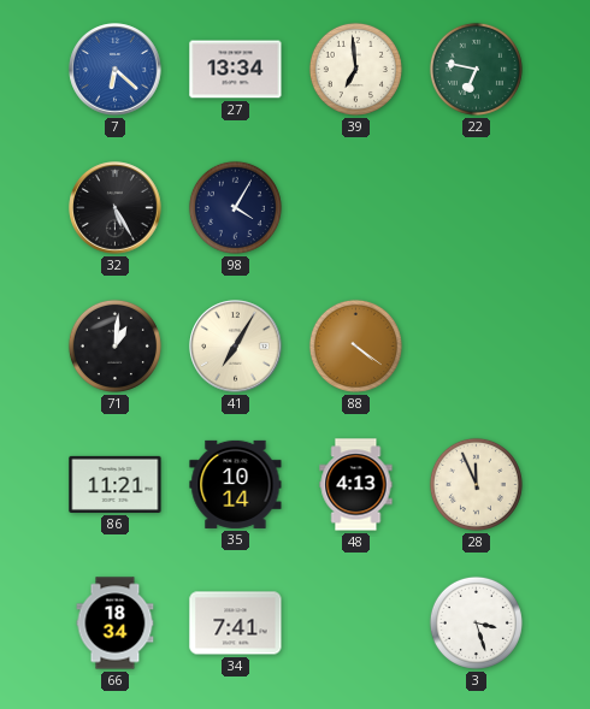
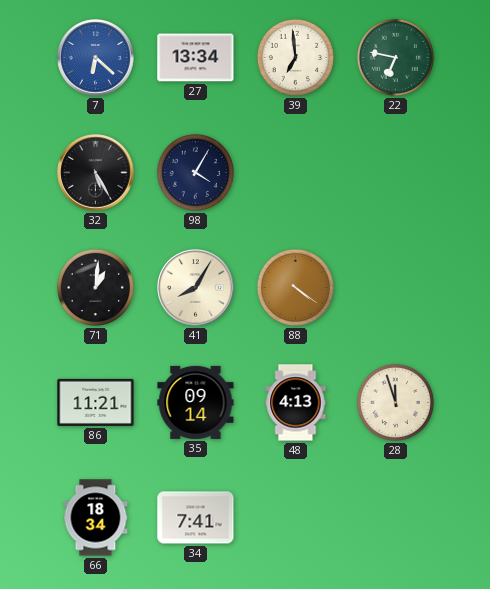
41: 7:05 -> 8:05 (196, 288)
35: 10:14 -> 09:14 (196, 402)
28: 11:56 -> 11:57 (395, 402)
3: 3:27 -> none (476, 622)
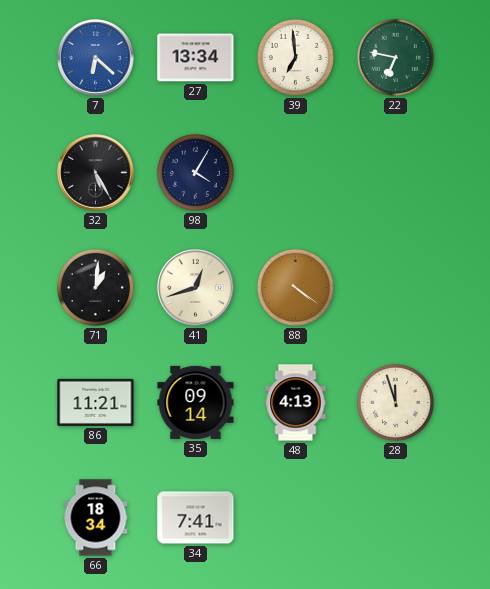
41: 8:05 -> 12:42 (196, 288)
